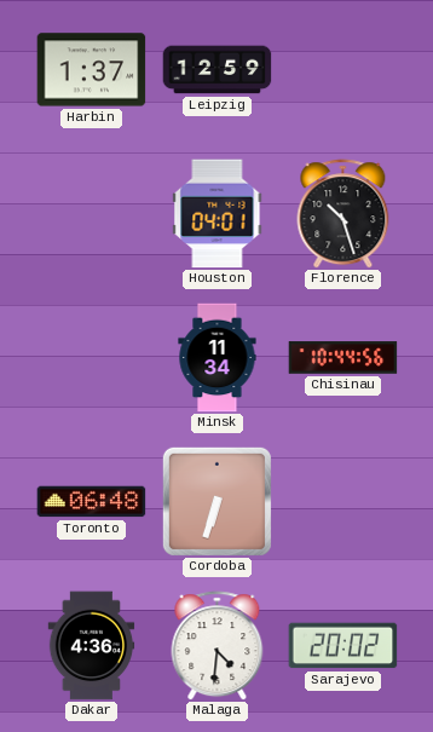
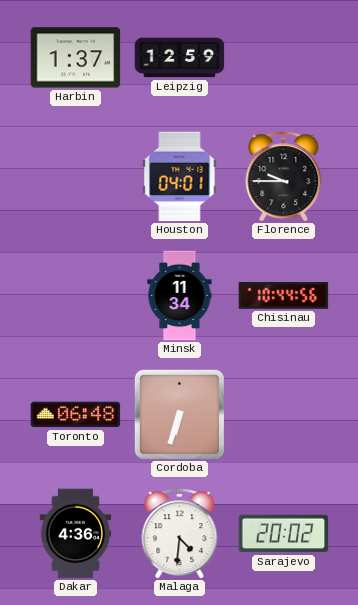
Florence: 10:27 -> 9:45 (284, 177)
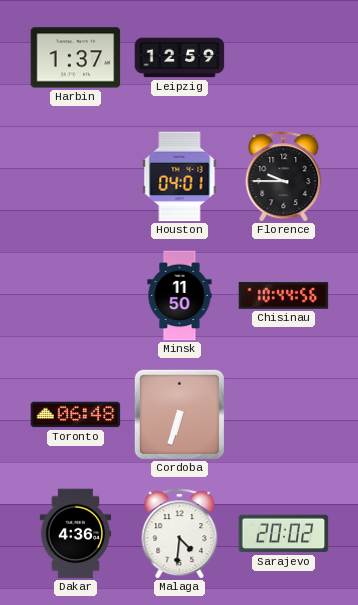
Minsk: 11:34 -> 11:50 (180, 296)
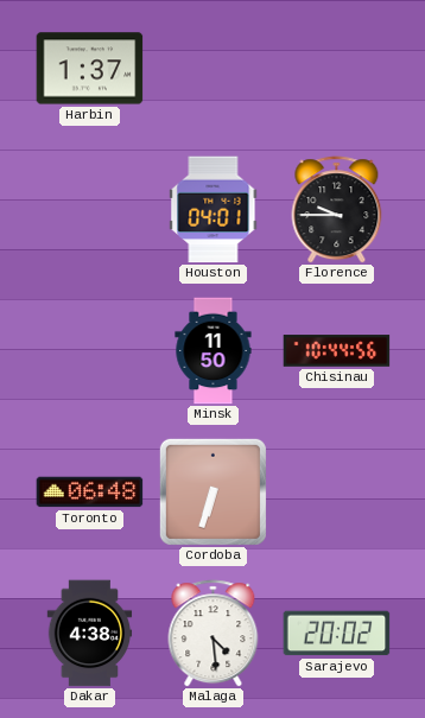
Leipzig: 12:59 -> none (180, 58)
Dakar: 4:36 -> 4:38 (90, 634)
Malaga: 4:31 -> 4:29 (214, 634)
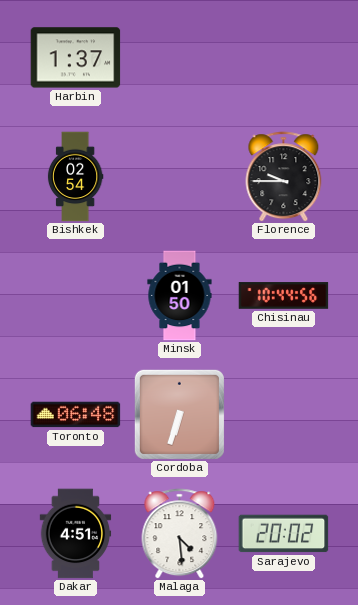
Bishkek: none -> 02:54 (75, 177)
Houston: 04:01 -> none (214, 210)
Minsk: 11:50 -> 01:50 (180, 296)
Dakar: 4:38 -> 4:51 (76, 534)
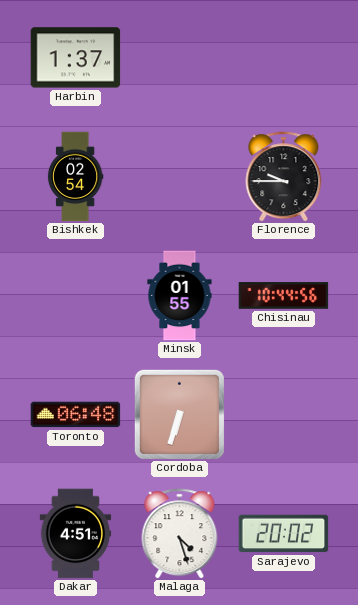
Minsk: 01:50 -> 01:55 (180, 296)
Malaga: 4:29 -> 4:27 (180, 534)
